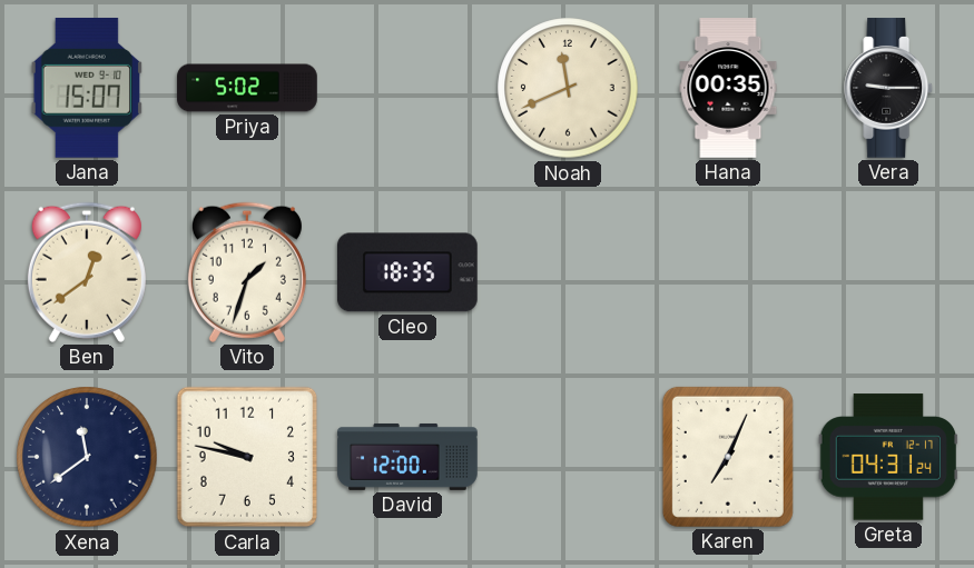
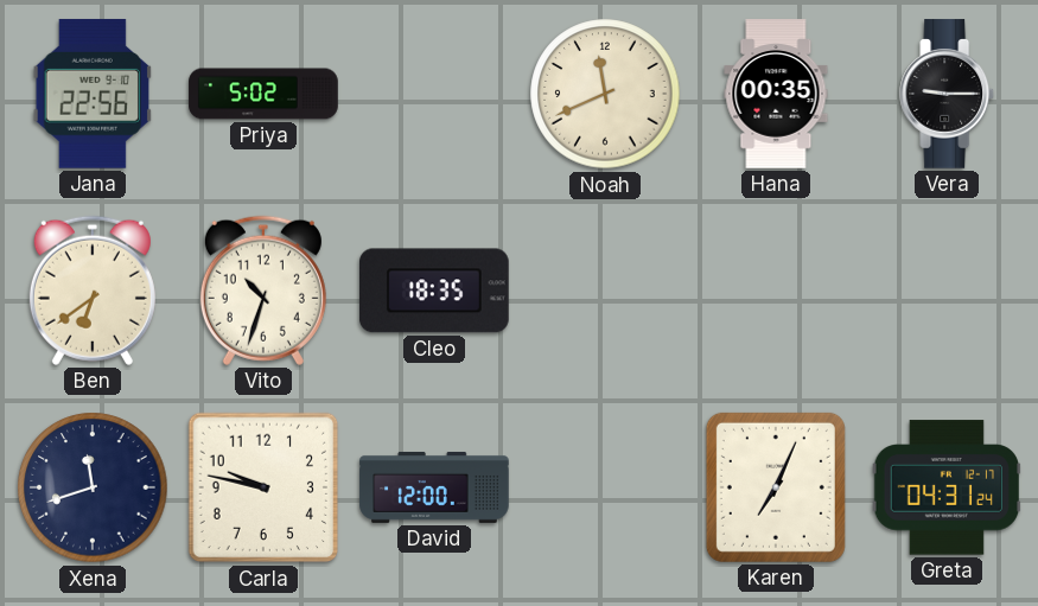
Jana: 15:07 -> 22:56 (91, 94)
Ben: 12:39 -> 6:39 (93, 291)
Vito: 1:33 -> 10:33 (263, 291)
Xena: 11:39 -> 11:42 (93, 487)
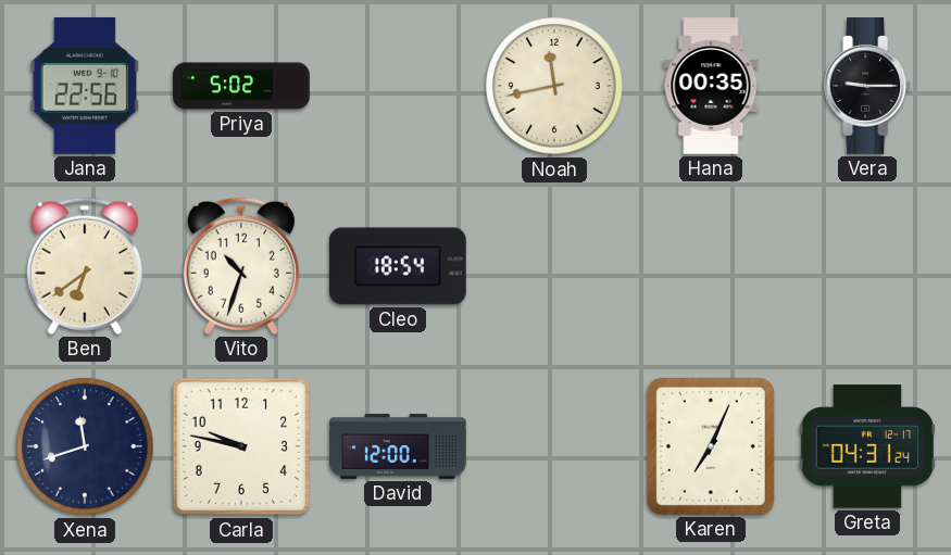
Noah: 11:41 -> 11:43 (554, 86)
Cleo: 18:35 -> 18:54 (399, 266)
